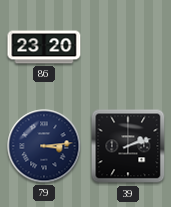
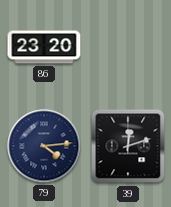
79: 3:14 -> 4:14 (44, 146)
39: 2:12 -> 12:12 (128, 146)
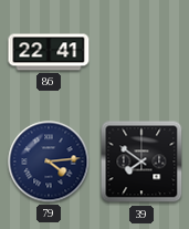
86: 23:20 -> 22:41 (49, 52)
39: 12:12 -> 7:51 (141, 162)
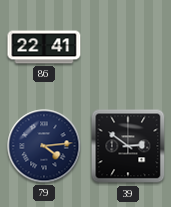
39: 7:51 -> 2:51 (128, 146)
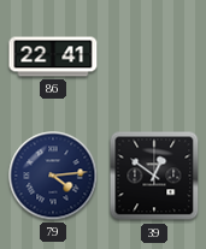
39: 2:51 -> 12:51 (154, 176)
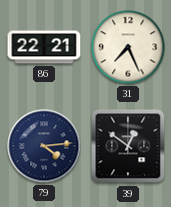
86: 22:41 -> 22:21 (44, 47)
31: none -> 7:26 (128, 47)
